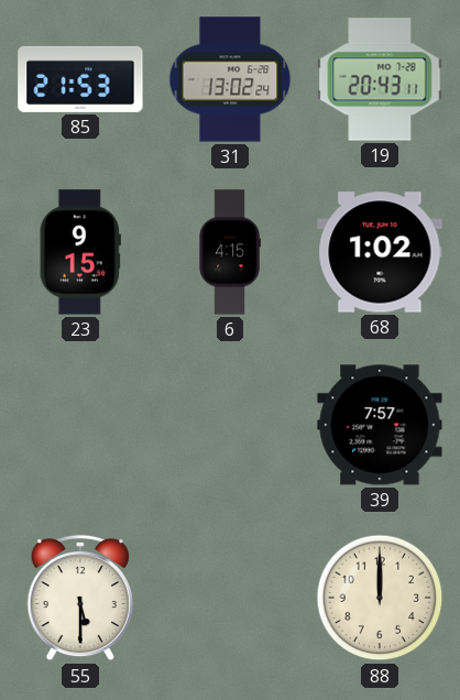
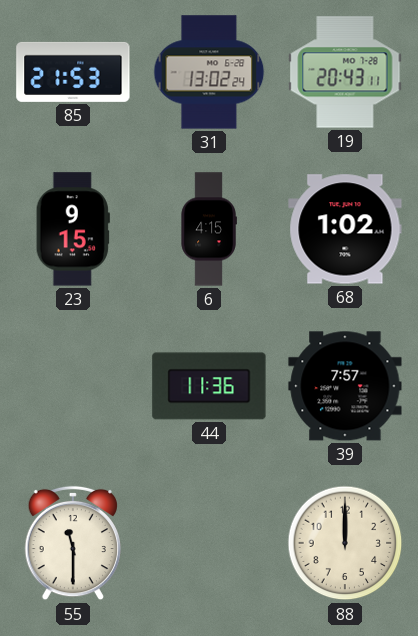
44: none -> 11:36 (209, 386)
55: 5:30 -> 11:30 (72, 543)
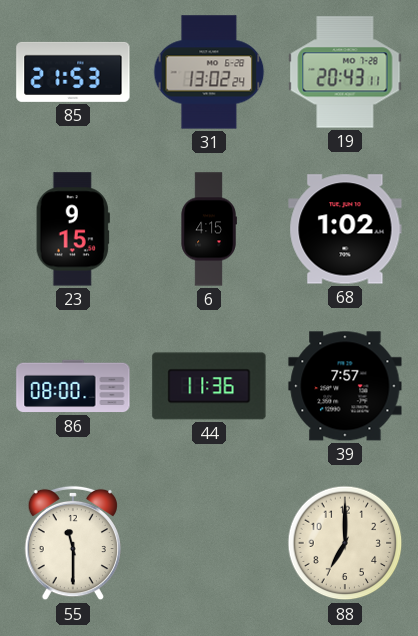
86: none -> 08:00 (73, 386)
88: 12:00 -> 7:00 (345, 543)
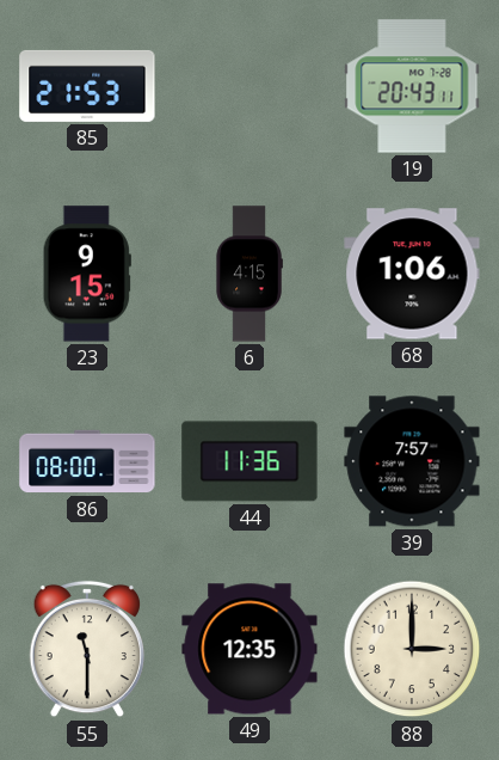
31: 13:02 -> none (209, 72)
68: 1:02 -> 1:06 (412, 274)
49: none -> 12:35 (249, 649)
88: 7:00 -> 3:00 (412, 649)
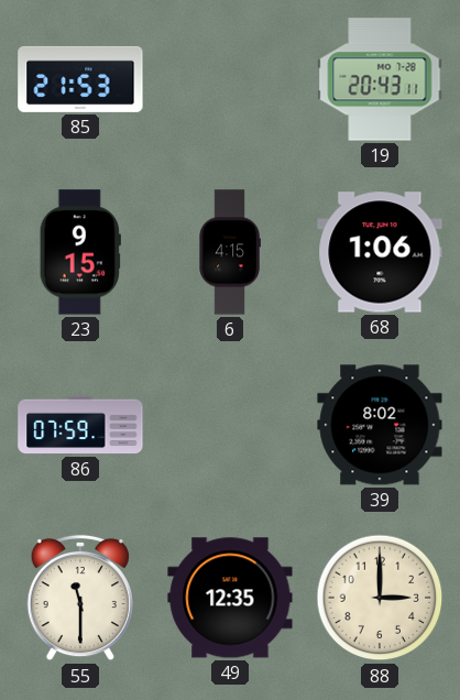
86: 08:00 -> 07:59 (80, 425)
44: 11:36 -> none (249, 461)
39: 7:57 -> 8:02 (380, 425)
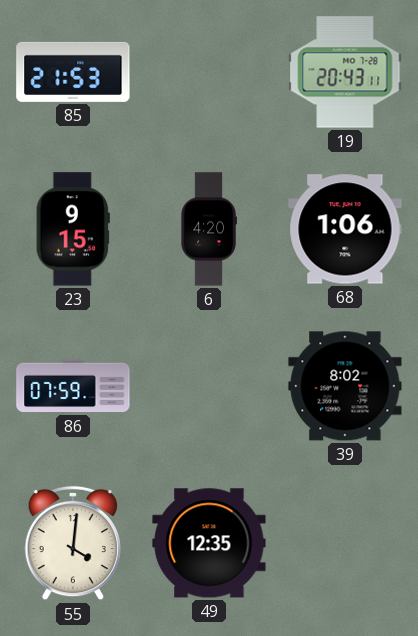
6: 4:15 -> 4:20 (209, 229)
55: 11:30 -> 4:01 (72, 543)
88: 3:00 -> none (380, 598)
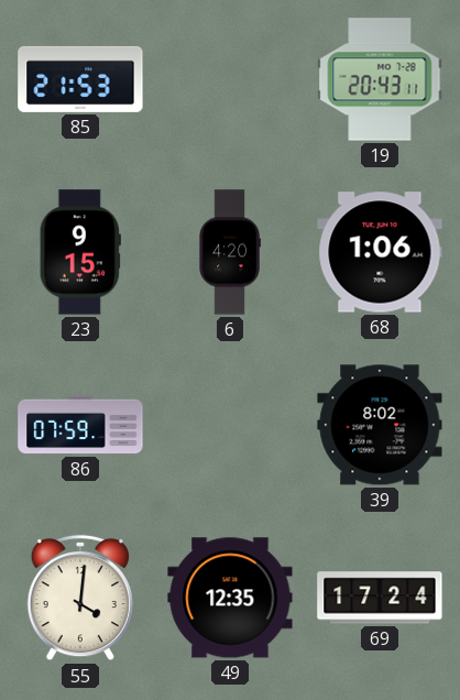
69: none -> 17:24 (380, 598)
